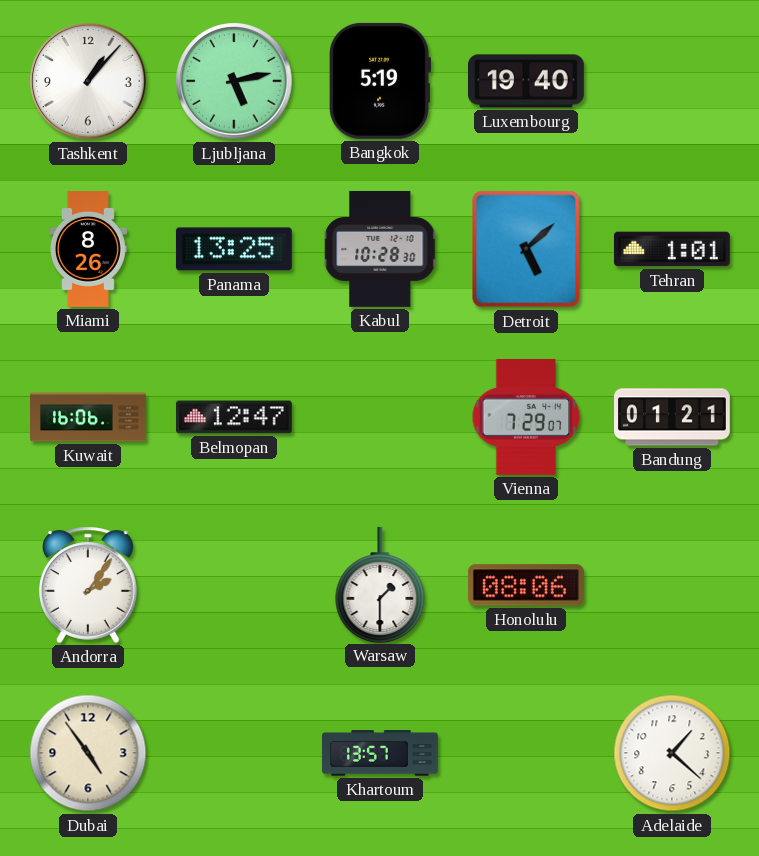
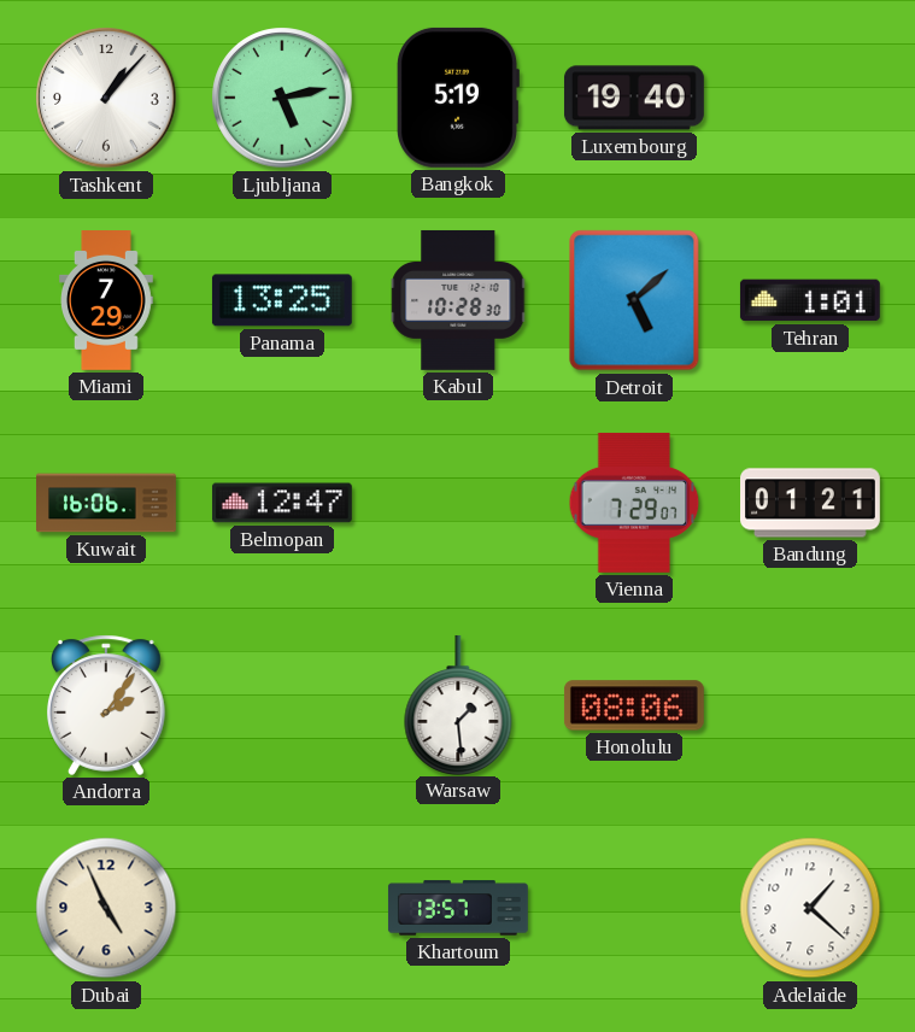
Miami: 8:26 -> 7:29 (107, 301)
Warsaw: 1:30 -> 1:29 (458, 704)
Dubai: 4:54 -> 4:56 (106, 908)
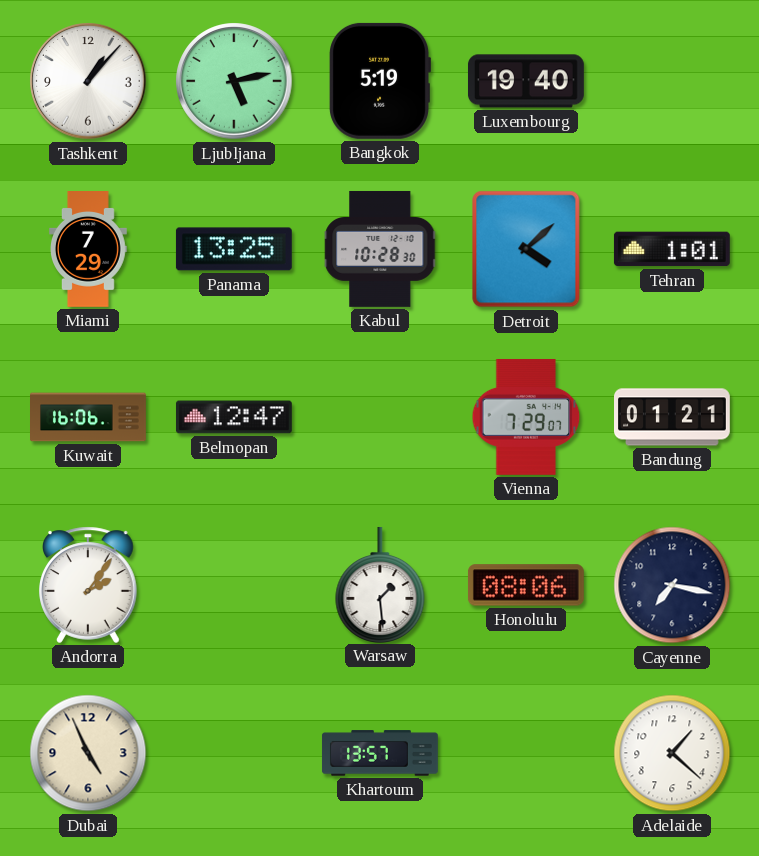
Detroit: 5:08 -> 4:08 (526, 249)
Cayenne: none -> 7:17 (672, 585)
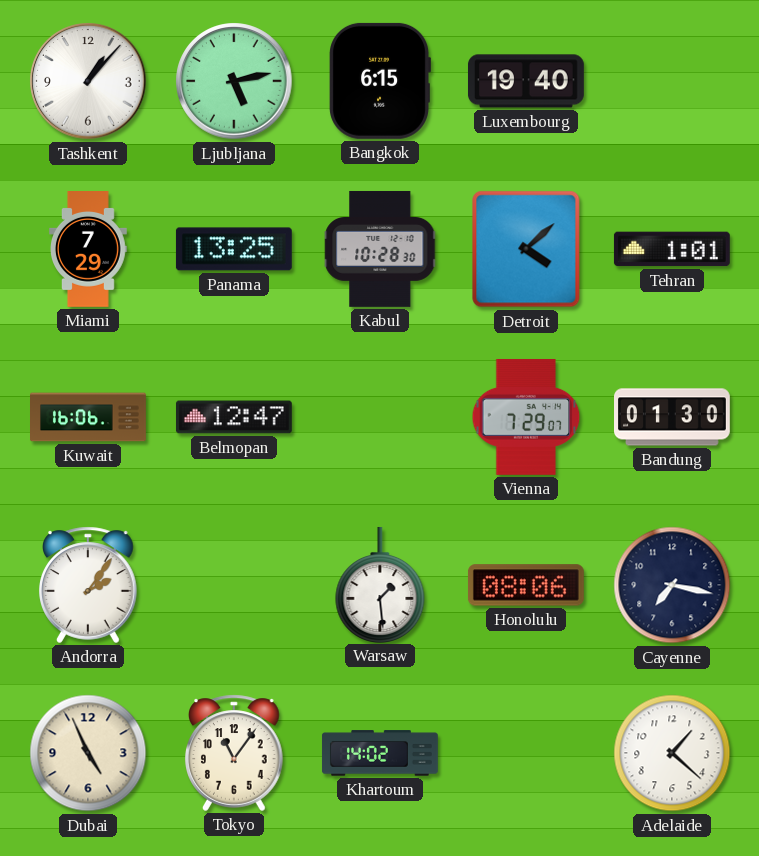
Bangkok: 5:19 -> 6:15 (380, 81)
Bandung: 01:21 -> 01:30 (673, 417)
Tokyo: none -> 11:06 (234, 753)
Khartoum: 13:57 -> 14:02 (380, 753)
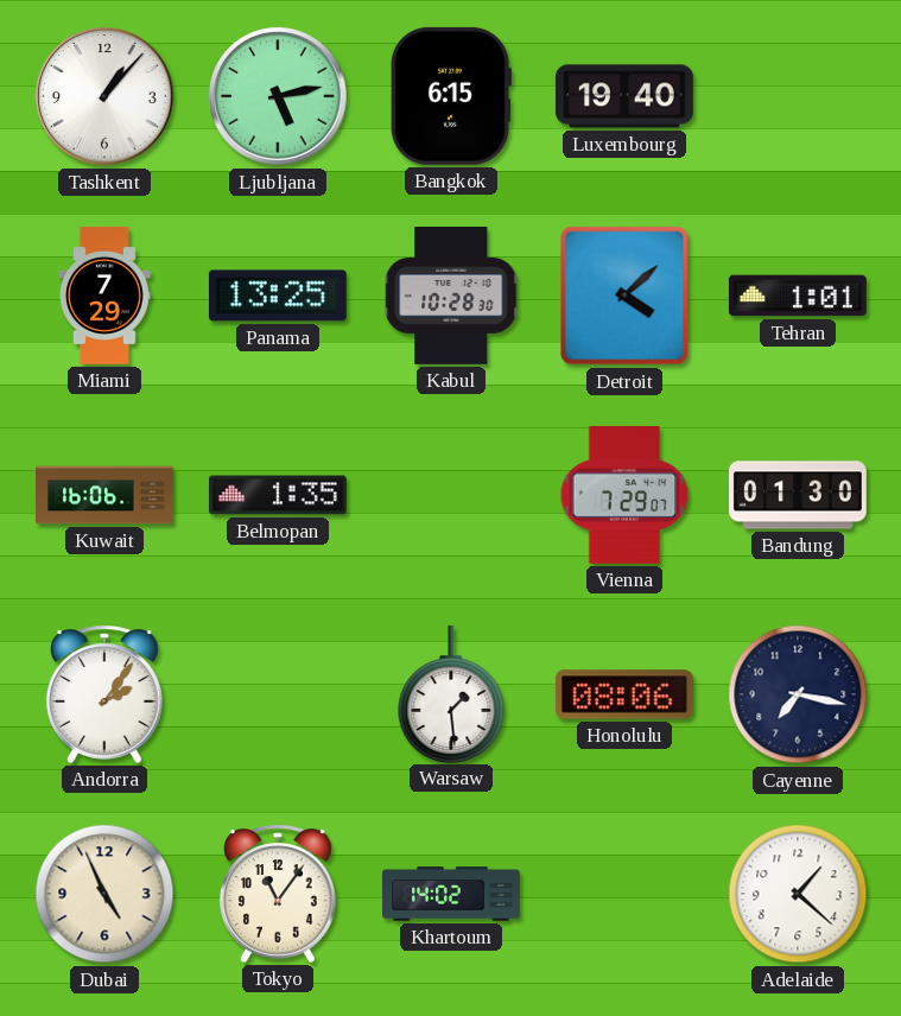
Belmopan: 12:47 -> 1:35 (278, 495)
